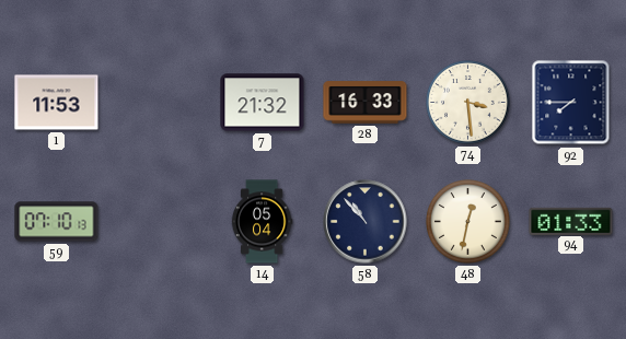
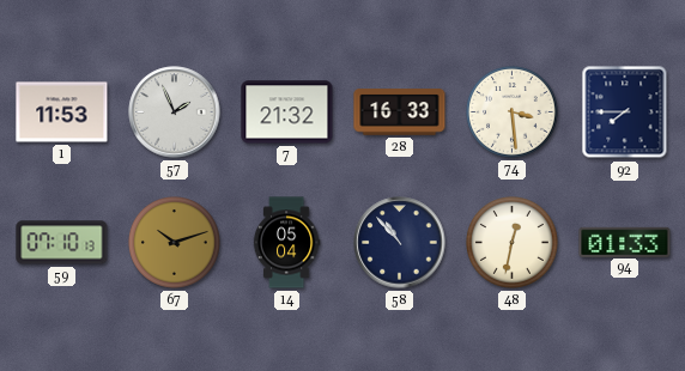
57: none -> 1:56 (175, 112)
67: none -> 10:12 (175, 243)
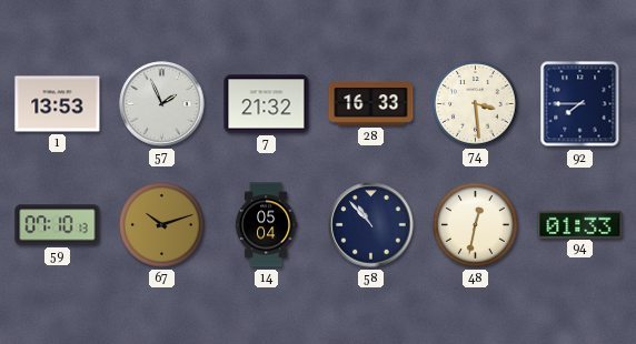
1: 11:53 -> 13:53 (58, 104)
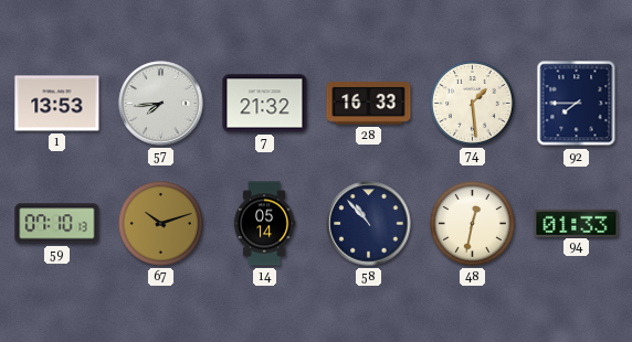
57: 1:56 -> 7:44 (161, 104)
74: 3:29 -> 1:29 (473, 104)
14: 05:04 -> 05:14 (264, 224)
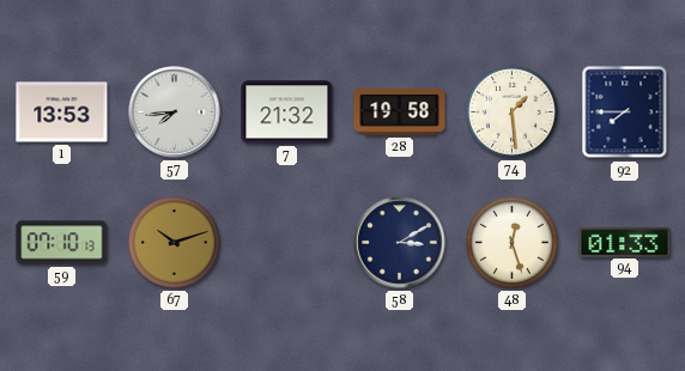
28: 16:33 -> 19:58 (400, 112)
14: 05:14 -> none (264, 224)
58: 10:53 -> 3:10 (400, 243)
48: 12:32 -> 12:27 (513, 243)
